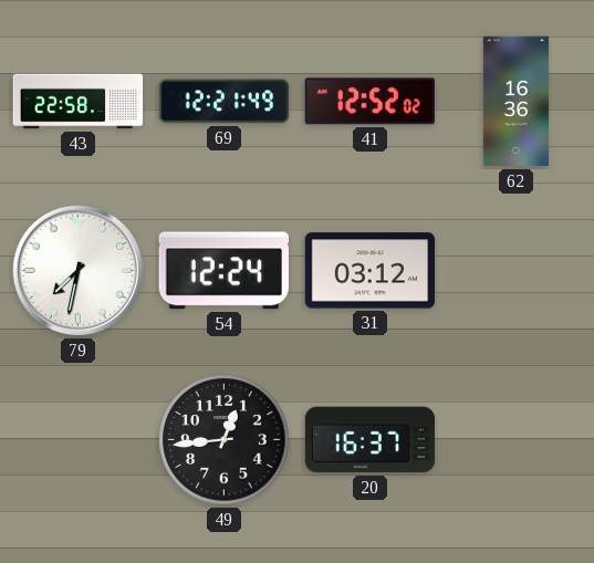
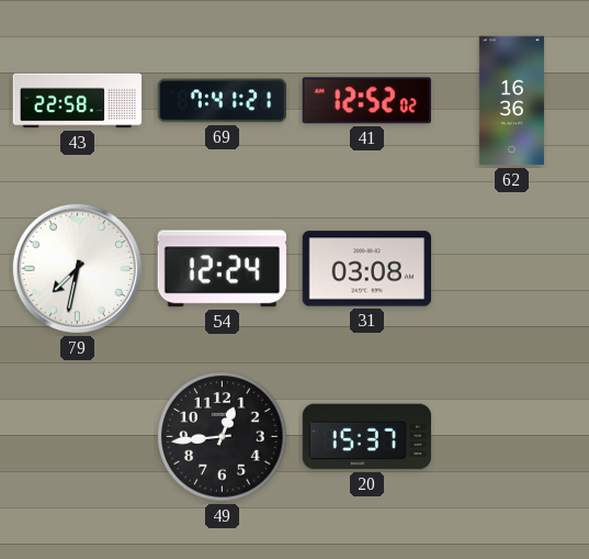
69: 12:21 -> 7:41 (223, 101)
31: 03:12 -> 03:08 (367, 269)
20: 16:37 -> 15:37 (367, 437)
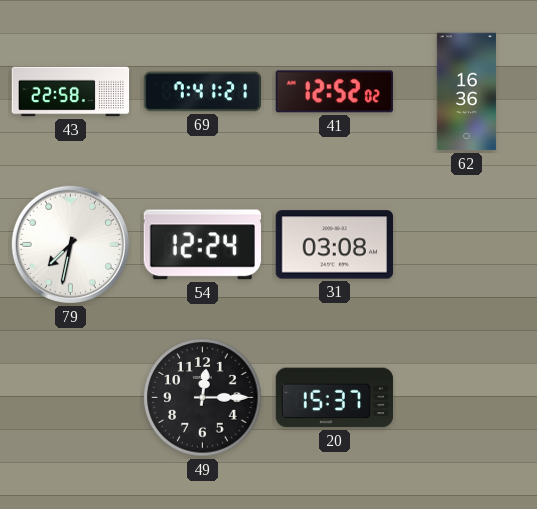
49: 12:44 -> 12:15 (203, 398)
